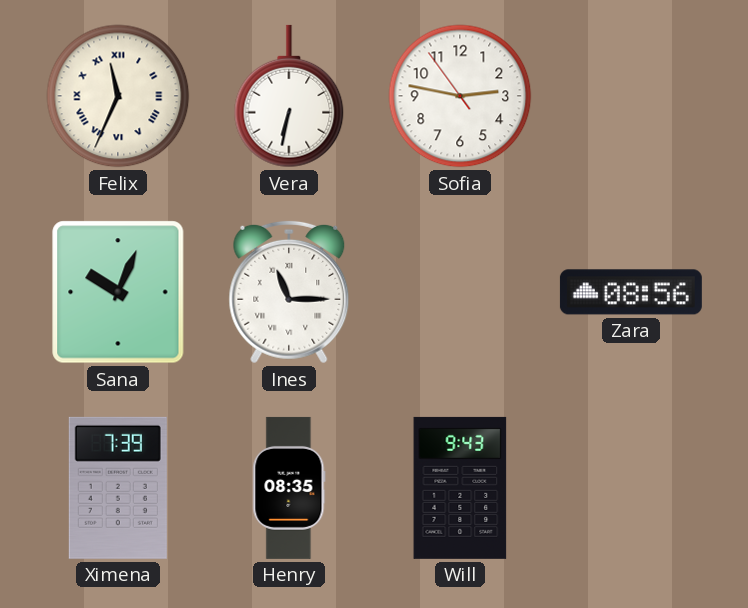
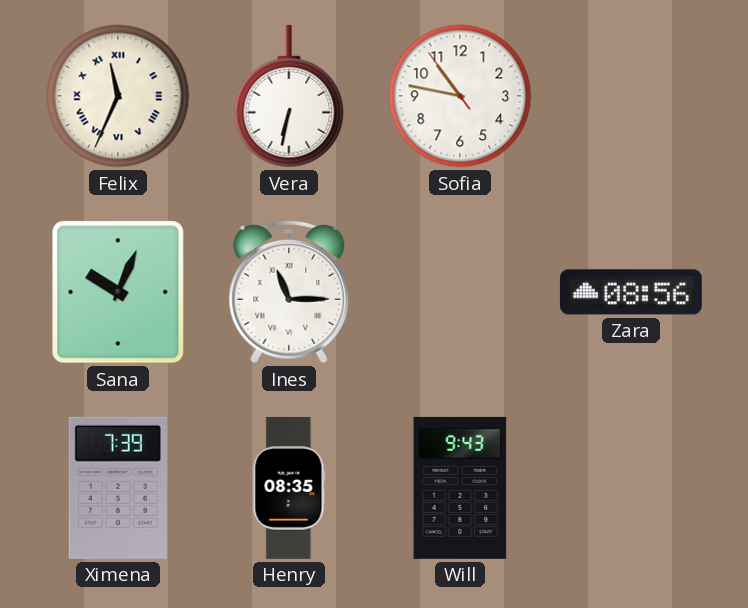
Sofia: 2:46 -> 10:46 (460, 96)
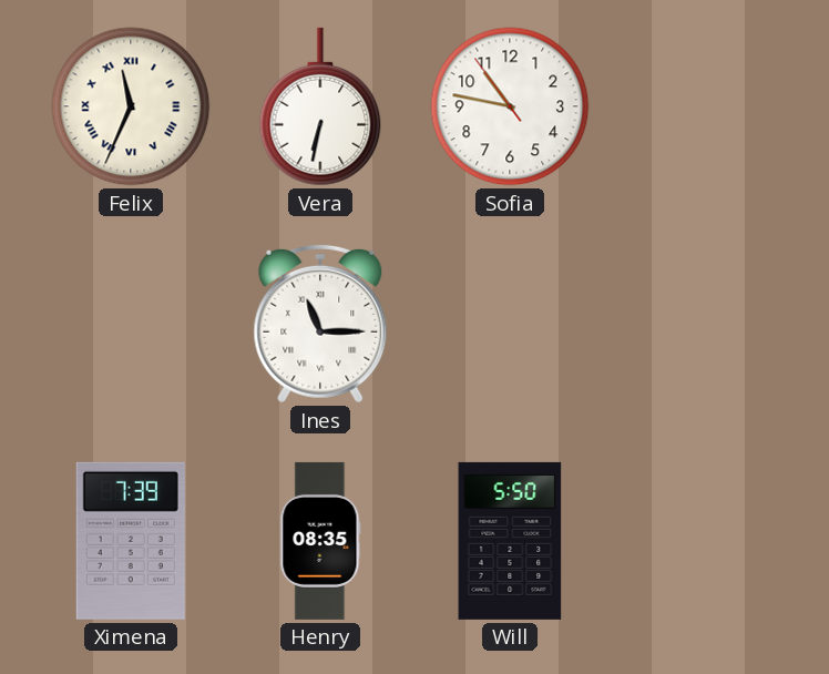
Sana: 10:04 -> none (118, 292)
Zara: 08:56 -> none (631, 292)
Will: 9:43 -> 5:50 (510, 541)
